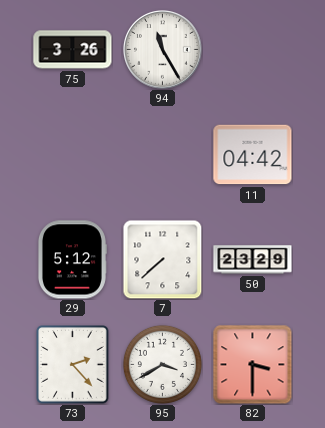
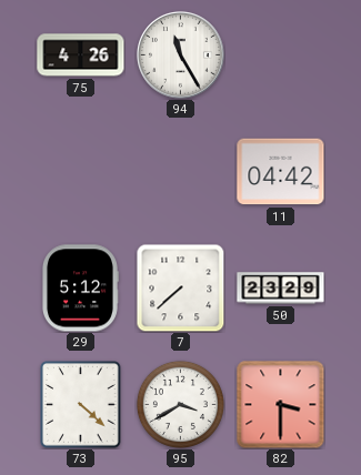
75: 3:26 -> 4:26 (81, 55)
73: 2:23 -> 4:22 (81, 405)
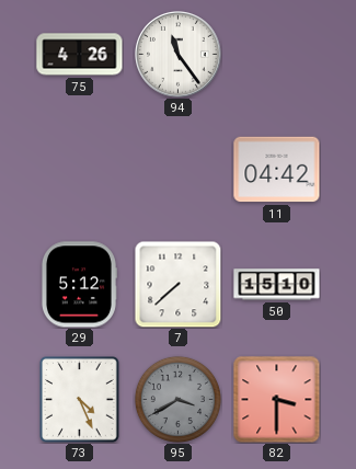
94: 11:25 -> 11:24 (179, 55)
50: 23:29 -> 15:10 (277, 285)
73: 4:22 -> 4:26 (80, 400)
95 dial: white -> grey (177, 399)
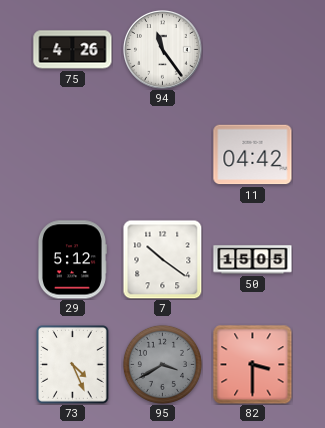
7: 7:38 -> 10:21 (162, 259)
50: 15:10 -> 15:05 (253, 260)
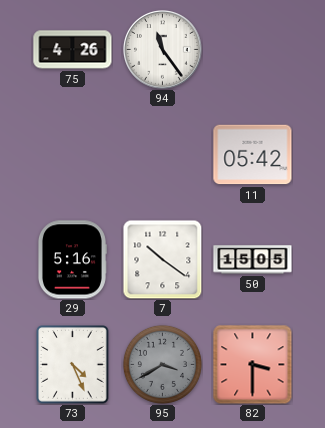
11: 04:42 -> 05:42 (253, 155)
29: 5:12 -> 5:16 (72, 260)
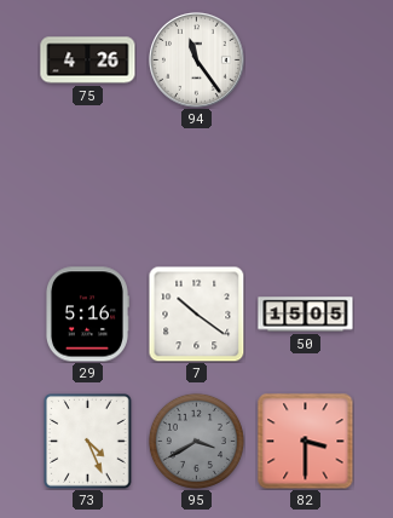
11: 05:42 -> none (253, 155)
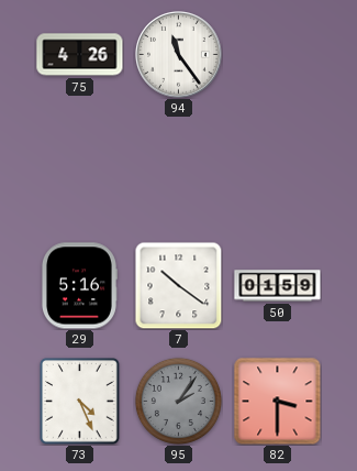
50: 15:05 -> 01:59 (278, 286)
95: 3:40 -> 2:06 (178, 401)
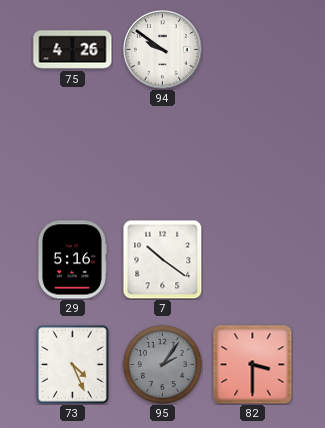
94: 11:24 -> 9:51 (163, 50)
50: 01:59 -> none (278, 286)
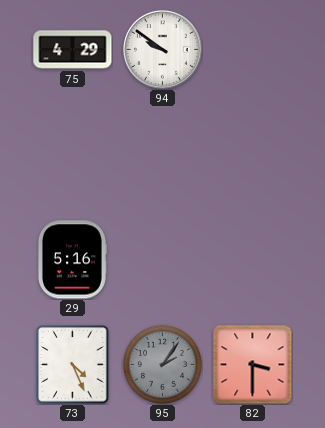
75: 4:26 -> 4:29 (73, 50)
7: 10:21 -> none (162, 259)
